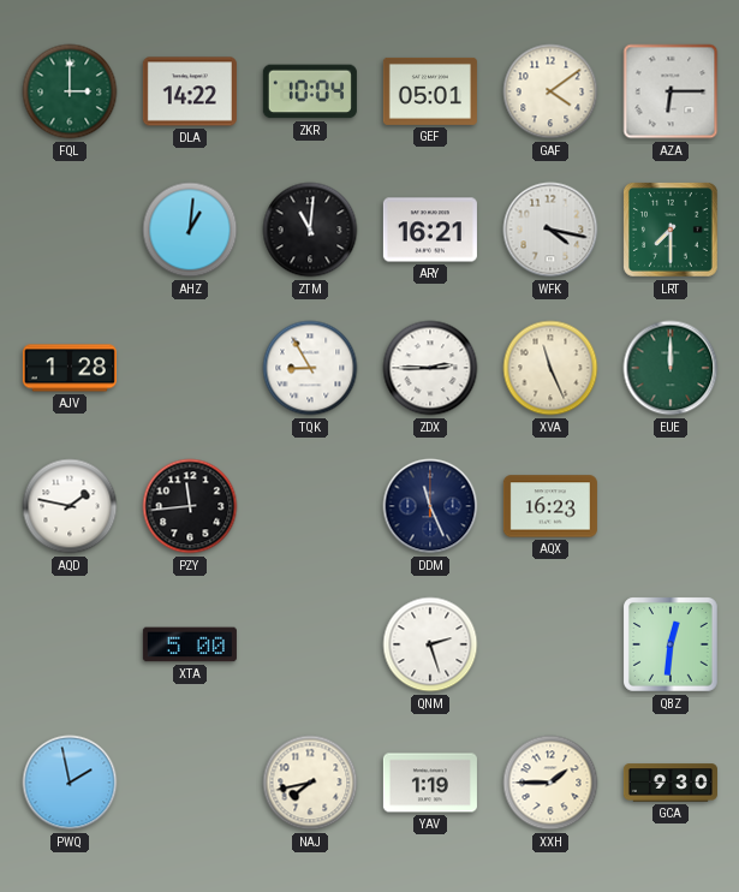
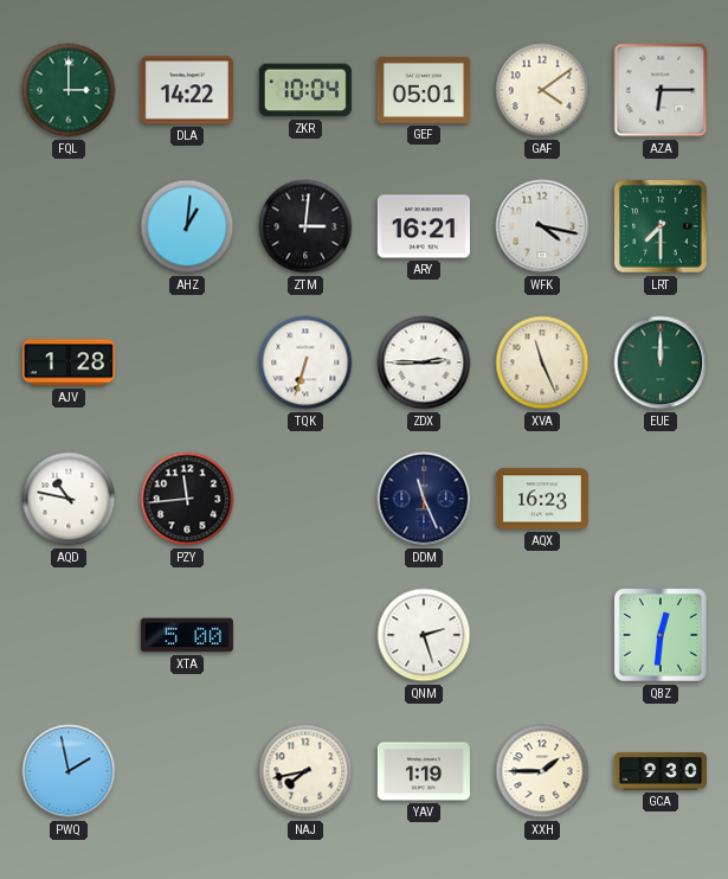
ZTM: 11:01 -> 3:01 (305, 226)
TQK: 8:55 -> 6:33 (305, 362)
AQD: 1:47 -> 10:47 (69, 499)
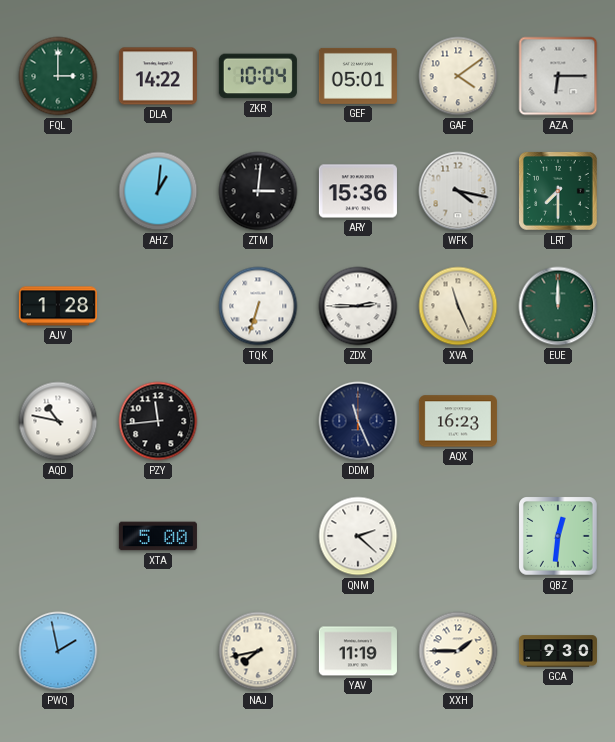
ARY: 16:21 -> 15:36 (358, 191)
QNM: 2:27 -> 2:22 (358, 536)
YAV: 1:19 -> 11:19 (358, 651)
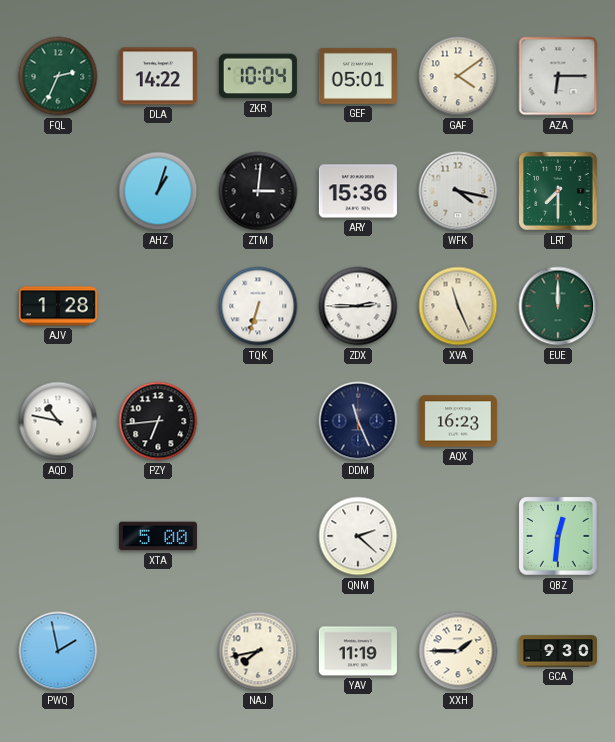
FQL: 3:00 -> 2:34 (58, 76)
AHZ: 1:01 -> 1:03 (158, 191)
PZY: 11:44 -> 6:44 (158, 421)
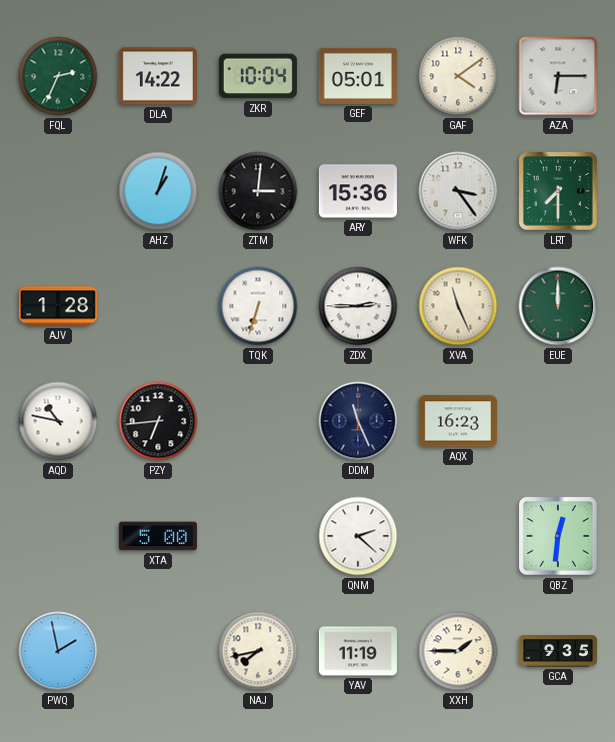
WFK: 4:17 -> 3:24 (458, 191)
GCA: 9:30 -> 9:35 (558, 651)
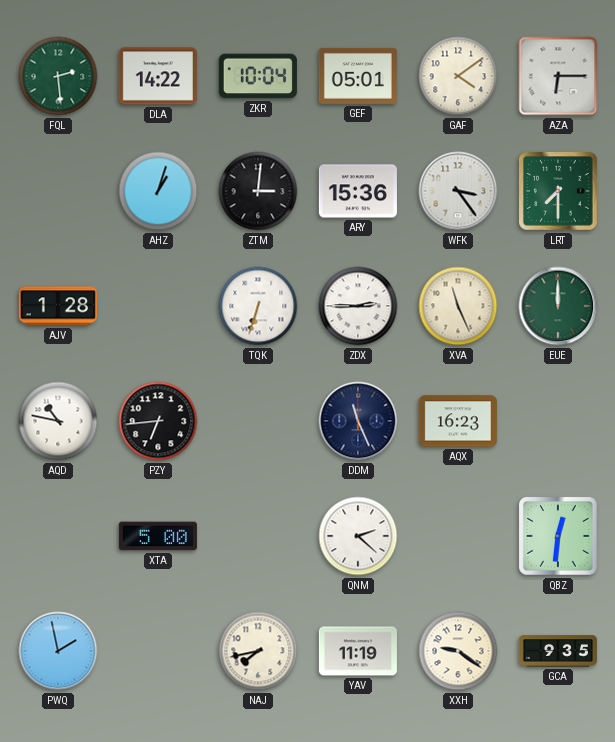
FQL: 2:34 -> 2:29 (58, 76)
XXH: 1:45 -> 9:21 (458, 651)
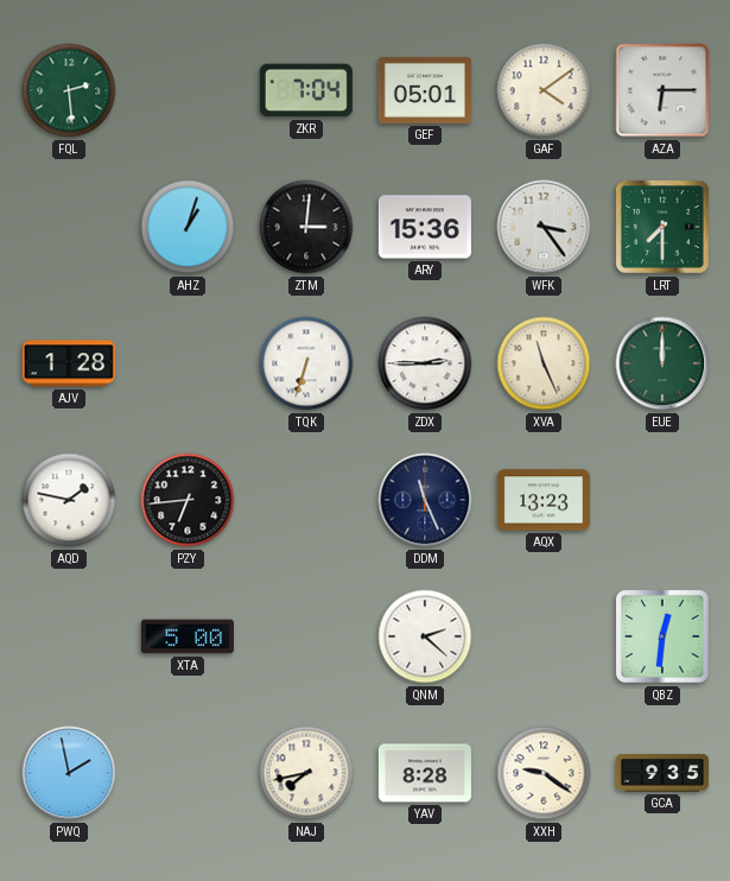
DLA: 14:22 -> none (158, 76)
ZKR: 10:04 -> 7:04 (306, 90)
AQD: 10:47 -> 1:47 (69, 500)
AQX: 16:23 -> 13:23 (544, 500)
YAV: 11:19 -> 8:28 (425, 773)
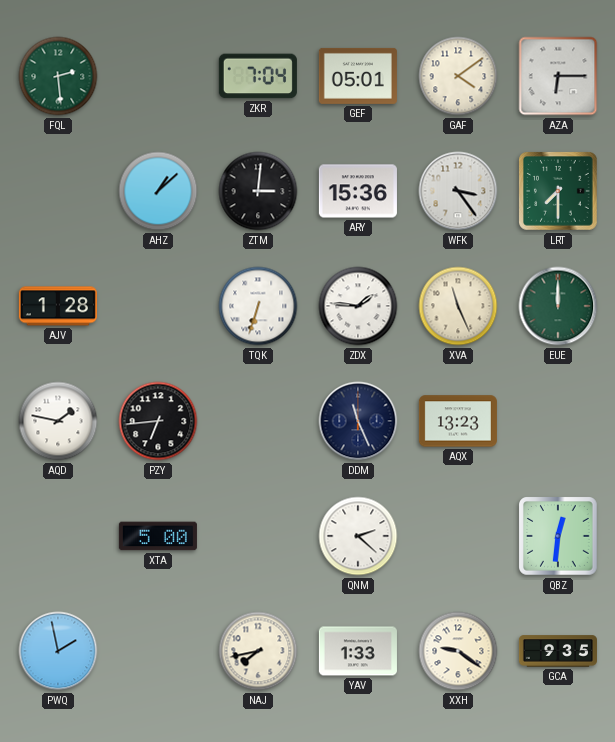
AHZ: 1:03 -> 1:08 (158, 191)
ZDX: 2:45 -> 1:46 (358, 306)
YAV: 8:28 -> 1:33 (358, 651)
